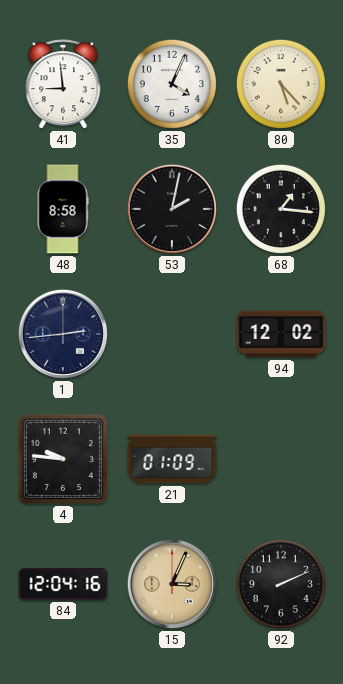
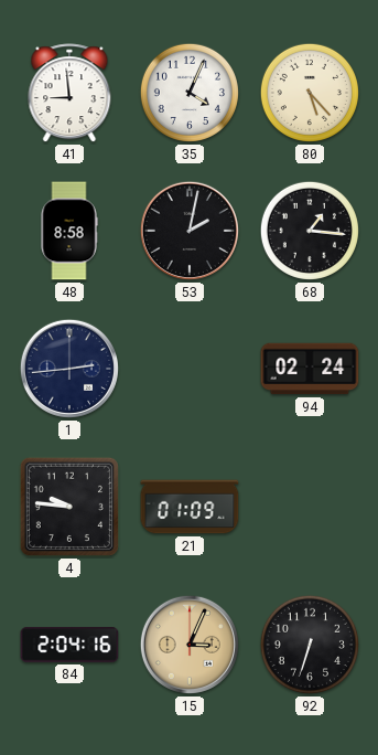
94: 12:02 -> 02:24 (310, 369)
84: 12:04 -> 2:04 (69, 645)
92: 2:11 -> 6:33 (310, 645)
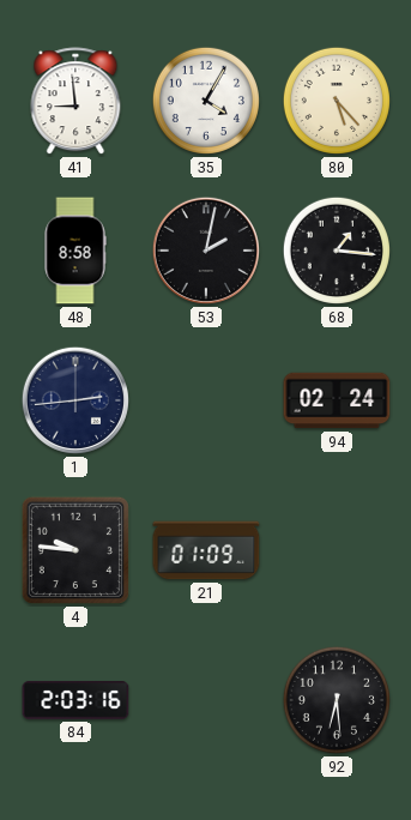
35: 4:04 -> 4:05 (206, 101)
84: 2:04 -> 2:03 (75, 700)
15: 3:04 -> none (190, 645)
92: 6:33 -> 6:29 (337, 700)
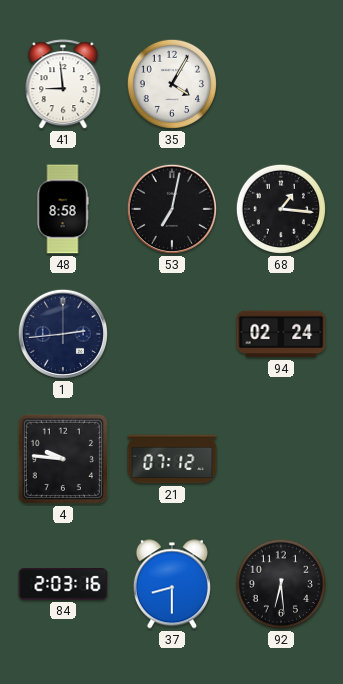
80: 5:23 -> none (337, 101)
53: 2:02 -> 7:02 (172, 209)
21: 01:09 -> 07:12 (172, 459)
37: none -> 8:30 (172, 584)
